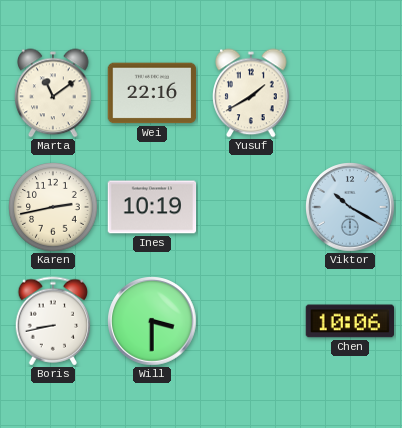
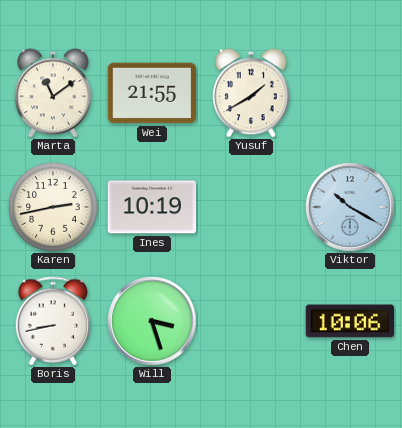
Wei: 22:16 -> 21:55 (152, 93)
Will: 3:30 -> 3:27 (152, 321)
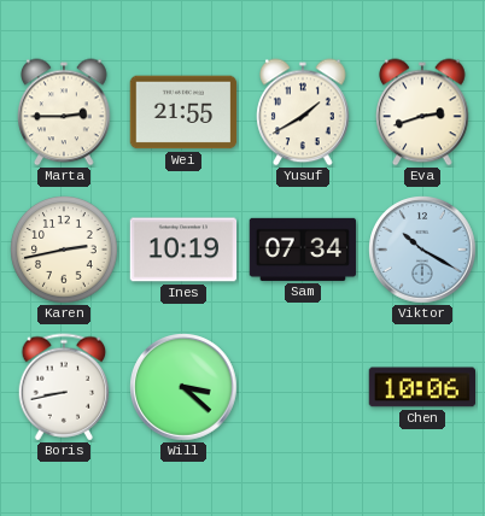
Marta: 11:09 -> 2:45 (64, 112)
Eva: none -> 2:42 (422, 112)
Sam: none -> 07:34 (303, 250)
Will: 3:27 -> 3:22 (183, 387)
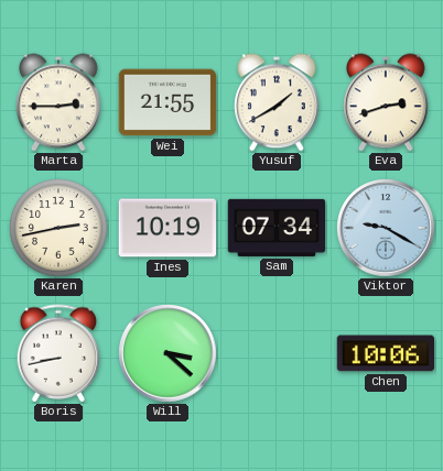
Viktor: 10:20 -> 9:20 (386, 228)
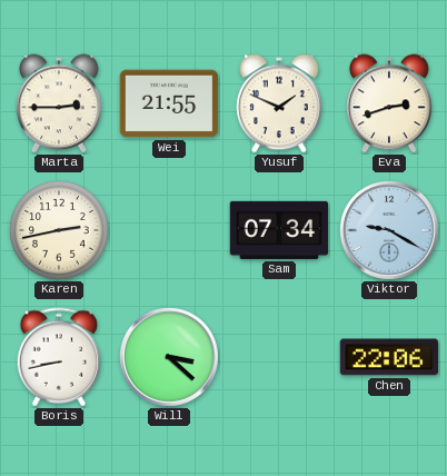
Yusuf: 1:40 -> 1:49 (279, 103)
Ines: 10:19 -> none (168, 228)
Chen: 10:06 -> 22:06 (389, 357)
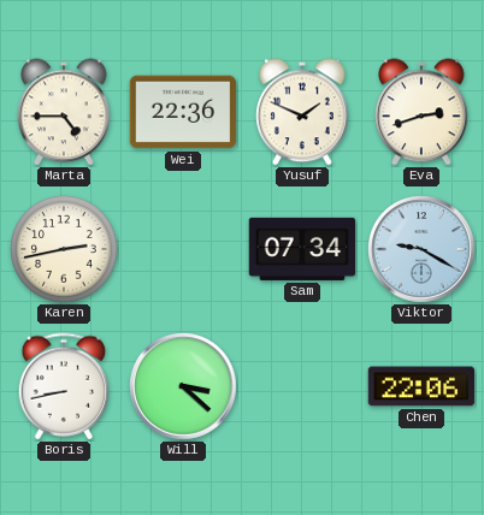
Marta: 2:45 -> 4:45 (64, 112)
Wei: 21:55 -> 22:36 (183, 112)
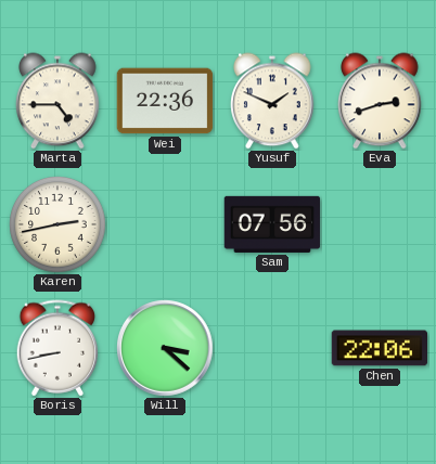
Sam: 07:34 -> 07:56 (272, 224)
Viktor: 9:20 -> none (421, 249)
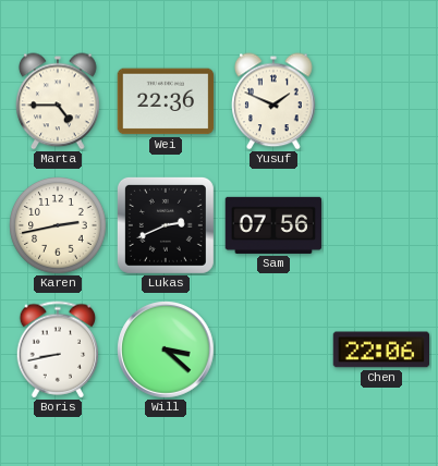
Eva: 2:42 -> none (380, 101)
Lukas: none -> 2:41 (166, 225)
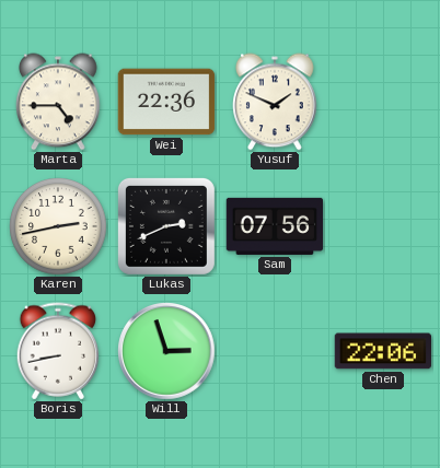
Will: 3:22 -> 2:57 (166, 351)
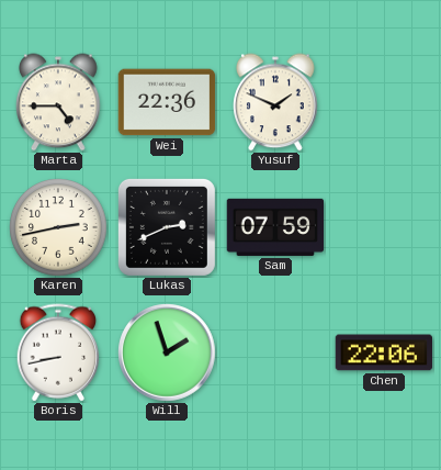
Sam: 07:56 -> 07:59 (275, 227)
Will: 2:57 -> 1:57 (167, 352)
